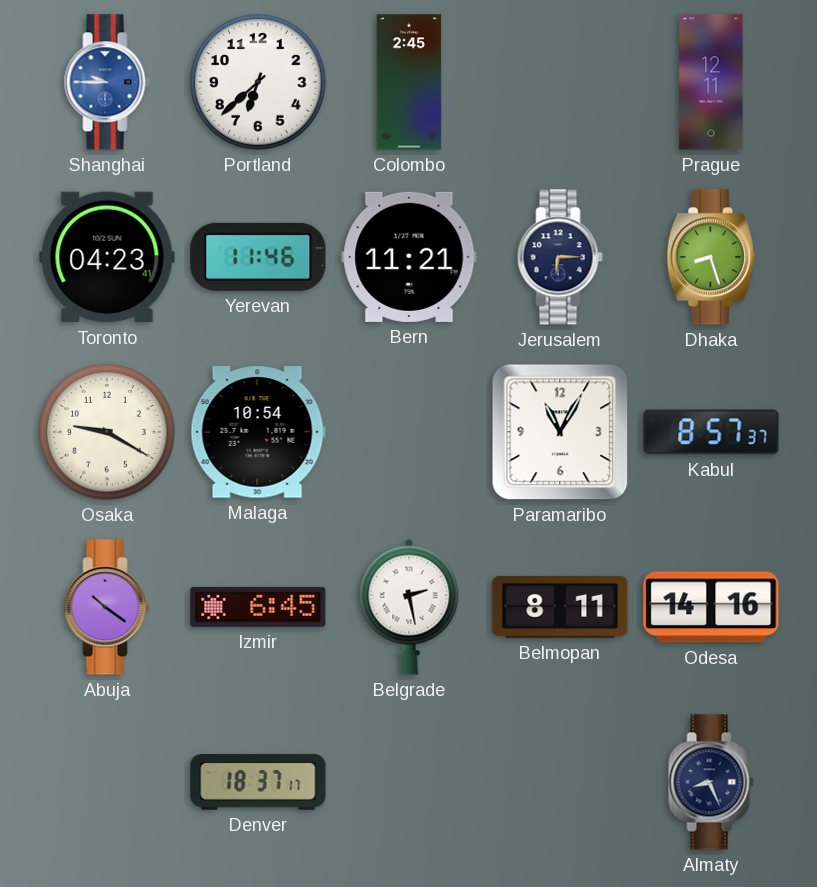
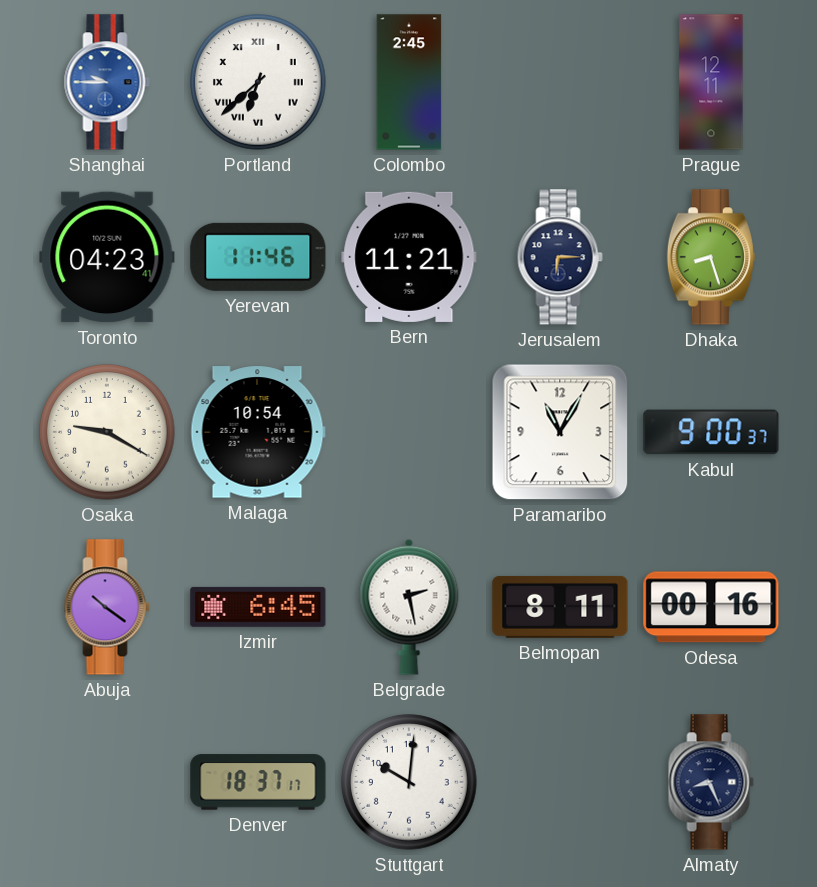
Portland numerals: Arabic -> Roman (258, 82)
Kabul: 8:57 -> 9:00 (711, 432)
Odesa: 14:16 -> 00:16 (711, 607)
Stuttgart: none -> 10:01 (409, 782)
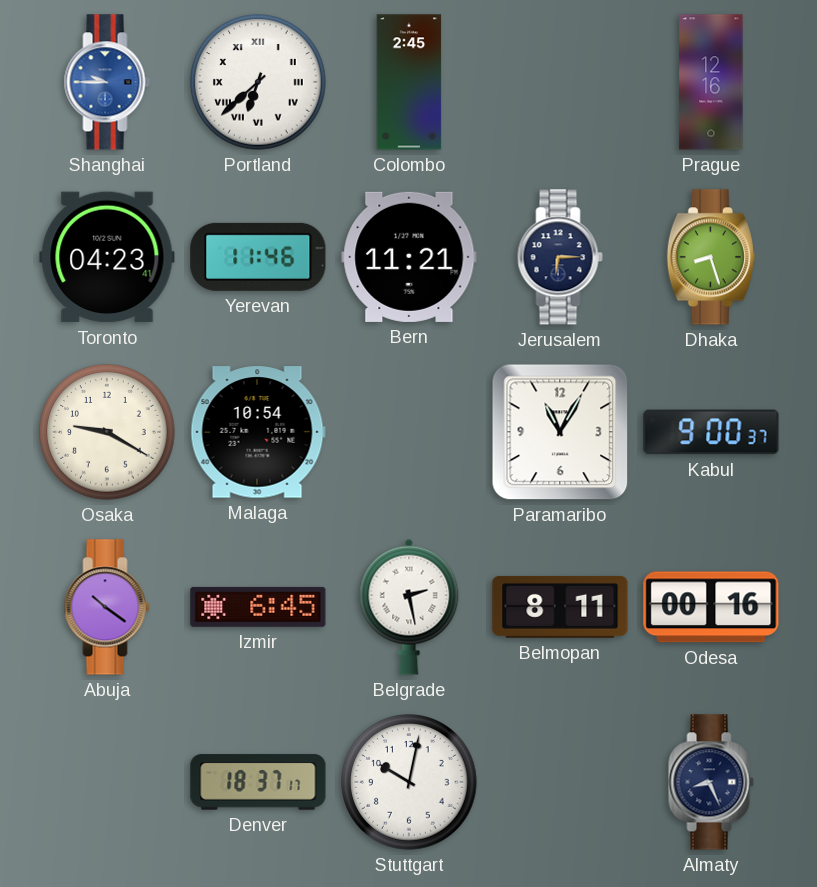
Prague: 12:11 -> 12:16 (711, 82)
Stuttgart: 10:01 -> 10:02 (409, 782)
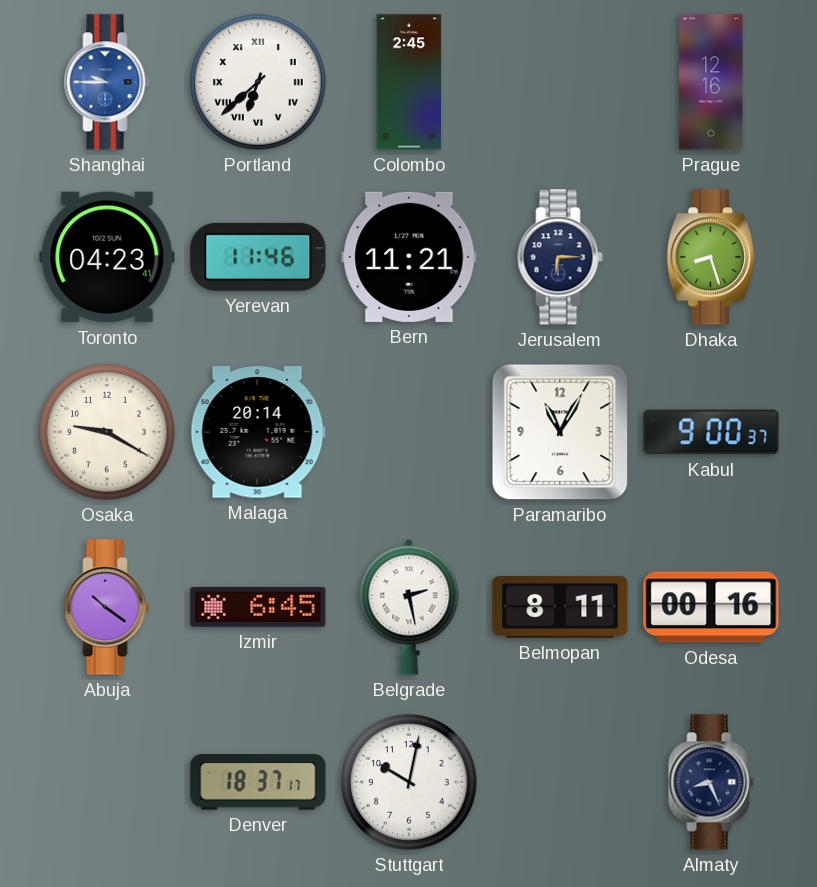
Malaga: 10:54 -> 20:14 (258, 432)
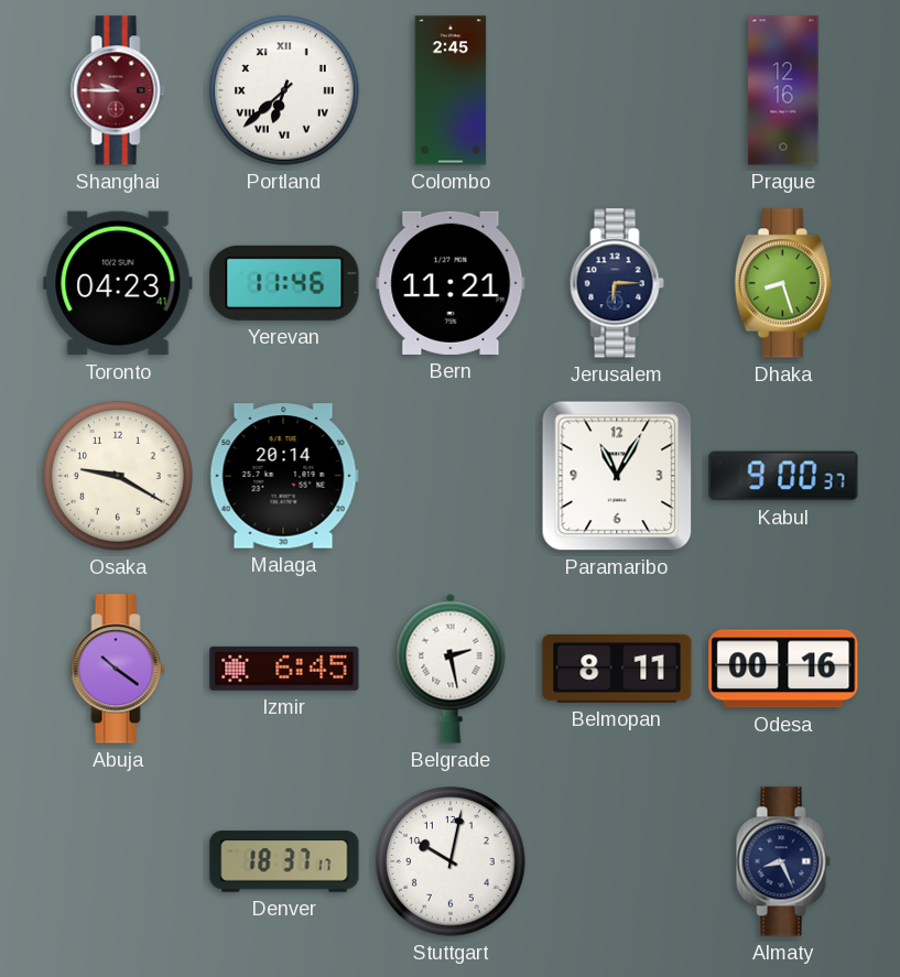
Shanghai dial: blue -> burgundy (118, 90)
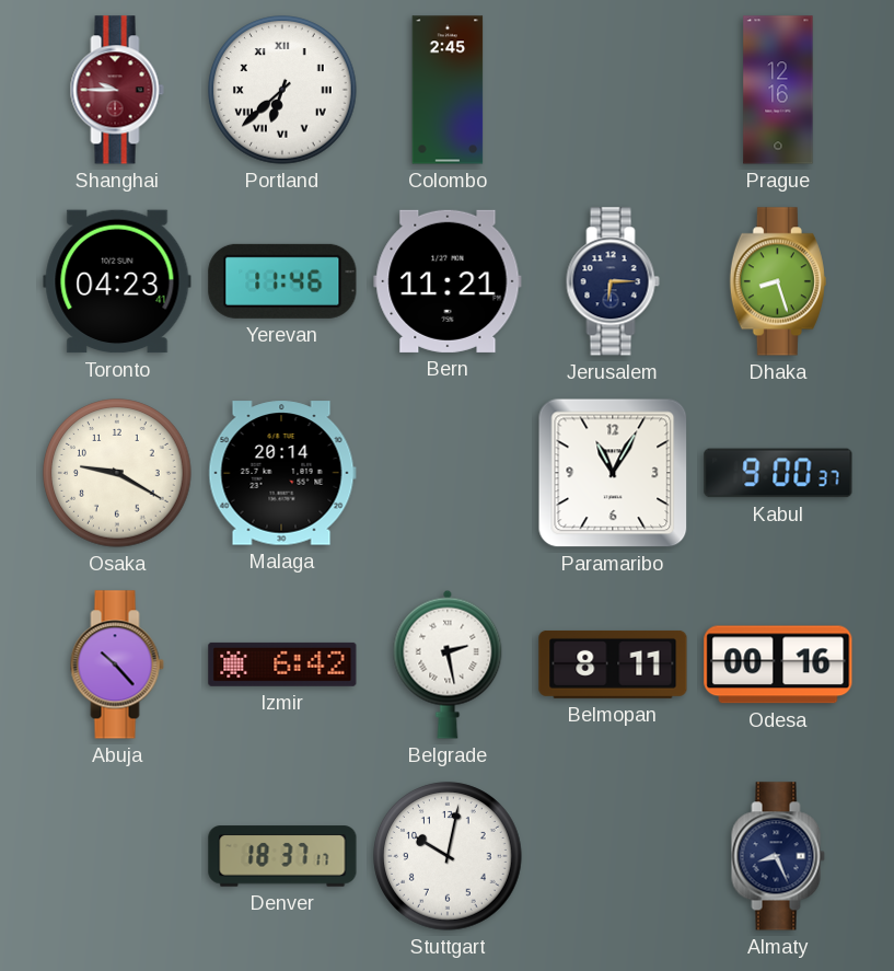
Abuja: 10:21 -> 10:23 (117, 664)
Izmir: 6:45 -> 6:42 (282, 664)
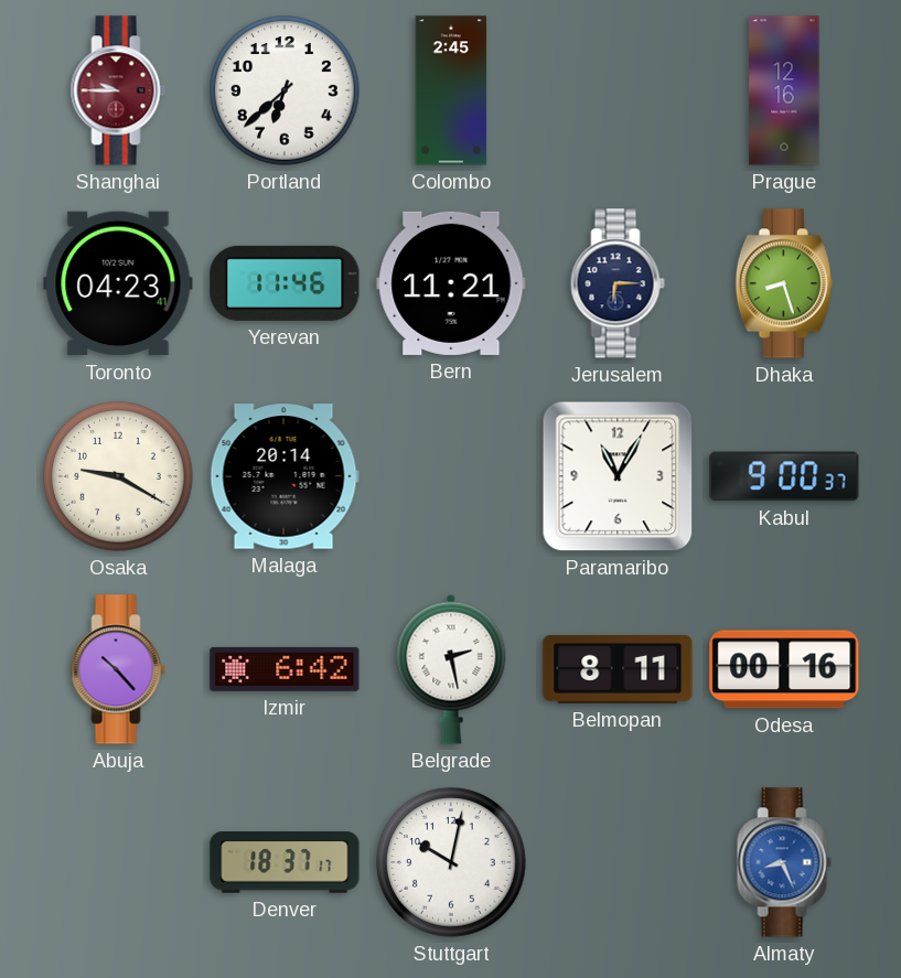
Portland numerals: Roman -> Arabic (285, 90)
Almaty dial: navy -> blue (784, 862)
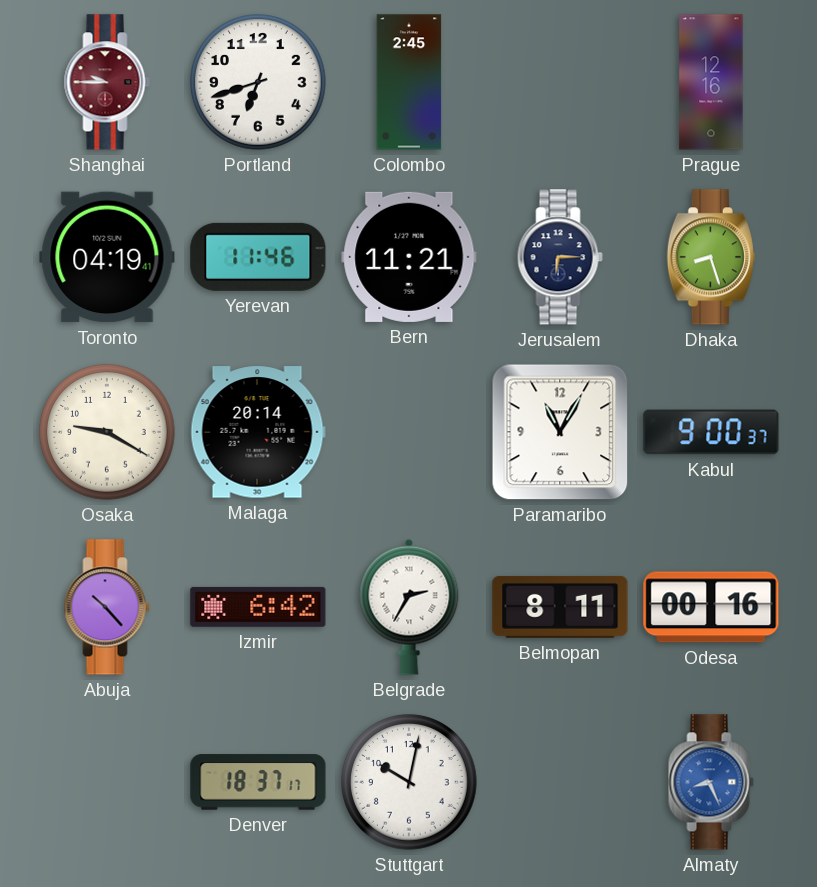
Portland: 6:38 -> 6:42 (258, 82)
Toronto: 04:23 -> 04:19 (107, 257)
Belgrade: 2:28 -> 2:35 (409, 607)
